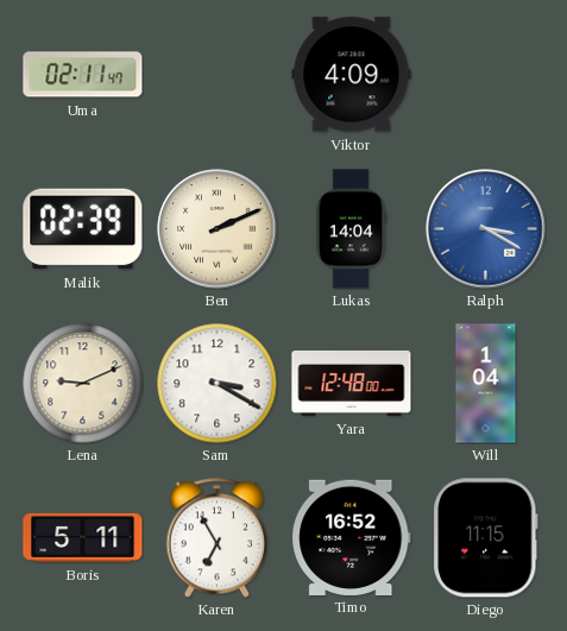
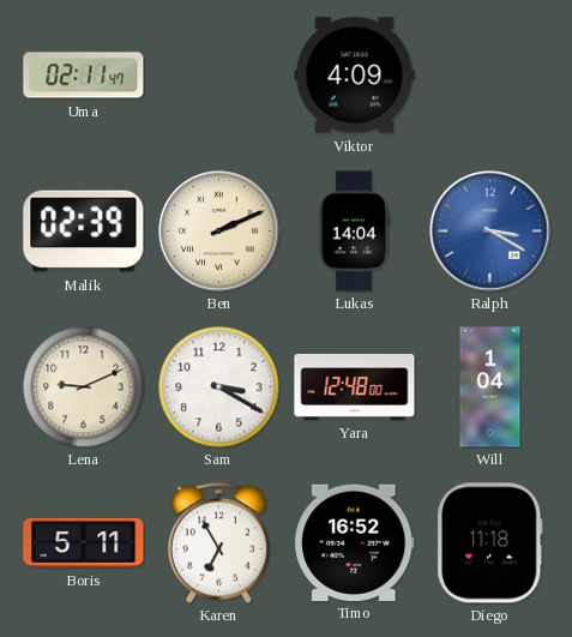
Diego: 11:15 -> 11:18 (490, 543)
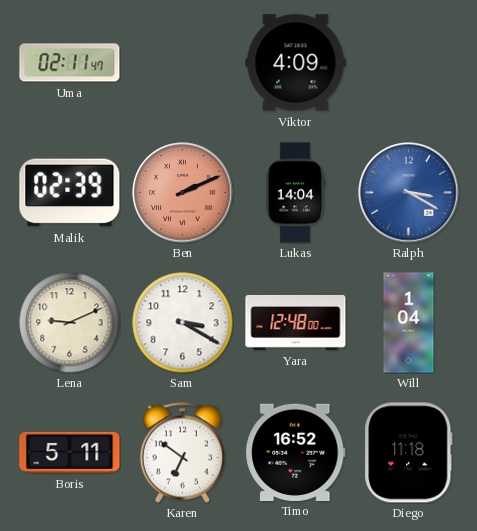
Ben dial: cream -> salmon (183, 193)
Karen: 6:55 -> 6:51 (183, 453)
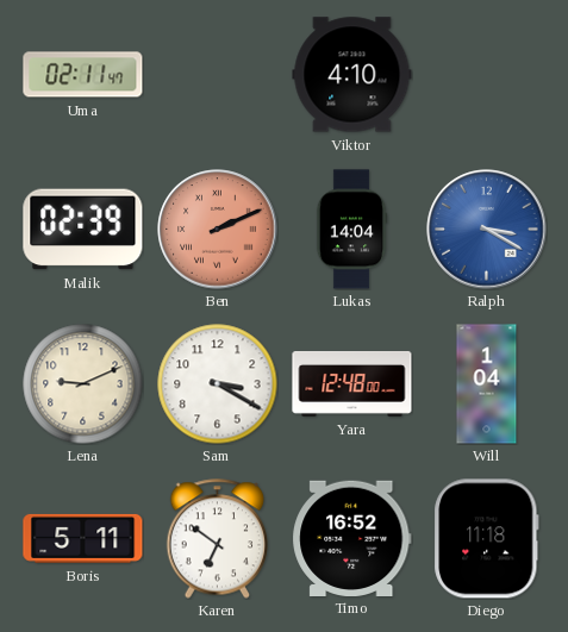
Viktor: 4:09 -> 4:10 (352, 75)
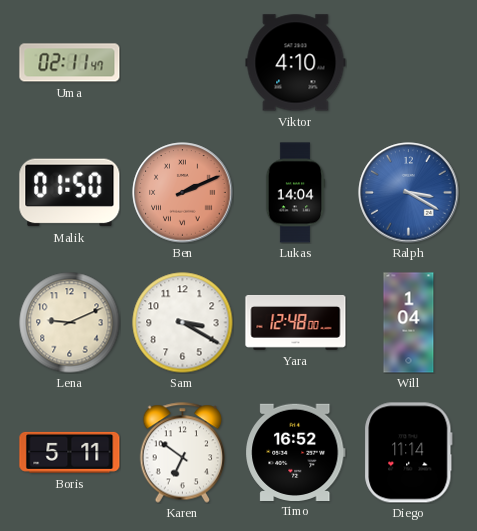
Malik: 02:39 -> 01:50 (70, 193)
Diego: 11:18 -> 11:14 (409, 453)
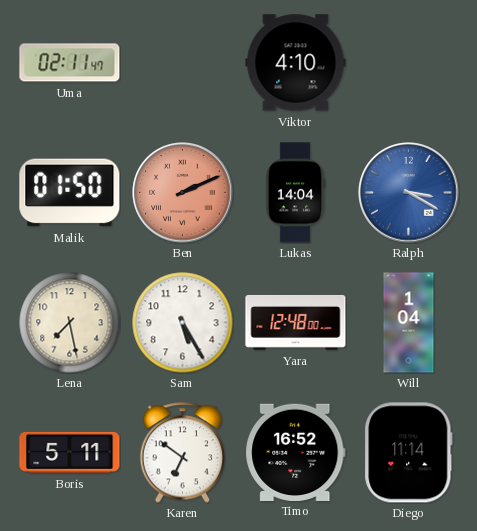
Lena: 9:11 -> 7:28 (70, 323)
Sam: 3:20 -> 5:25 (183, 323)
